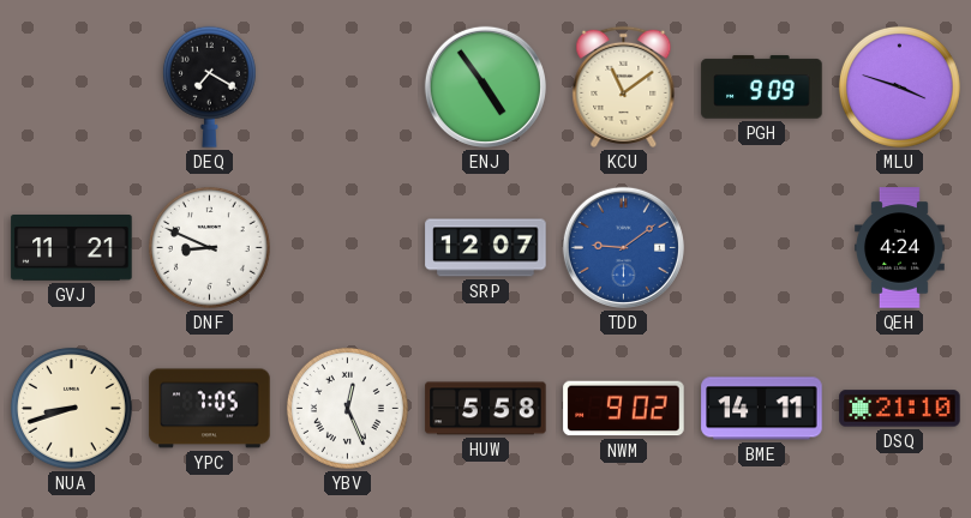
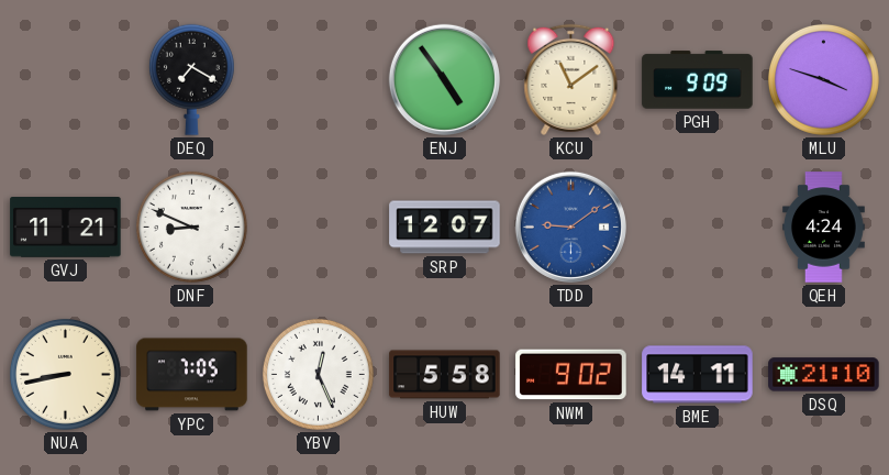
NUA: 8:42 -> 8:43 (65, 374)
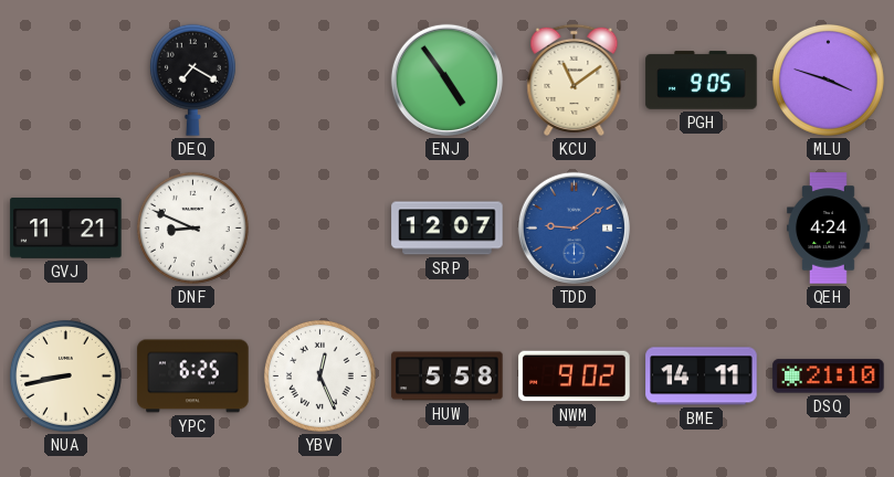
PGH: 9:09 -> 9:05 (702, 81)
YPC: 7:05 -> 6:25 (193, 377)
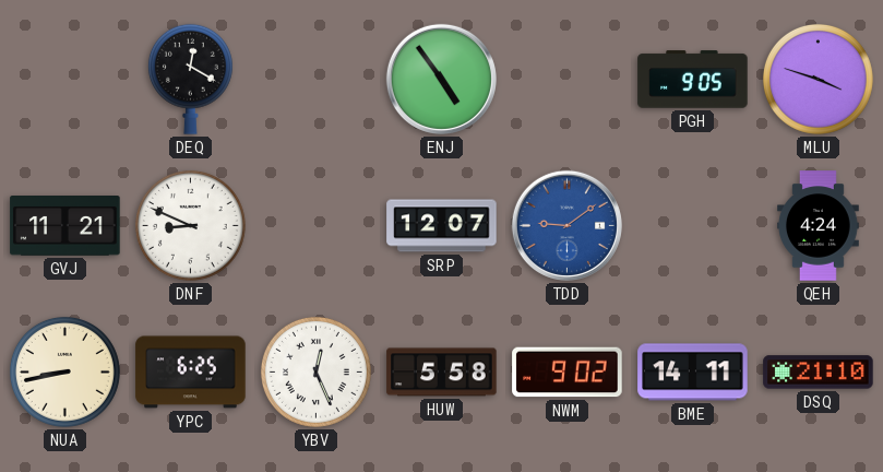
DEQ: 7:20 -> 12:20 (190, 79)
KCU: 11:09 -> none (575, 79)
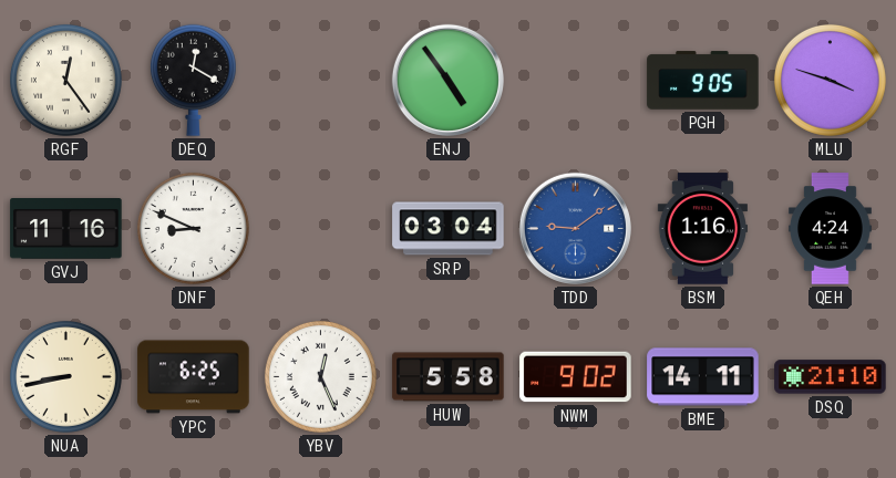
RGF: none -> 12:24 (65, 80)
GVJ: 11:21 -> 11:16 (66, 229)
SRP: 12:07 -> 03:04 (449, 229)
BSM: none -> 1:16 (702, 229)
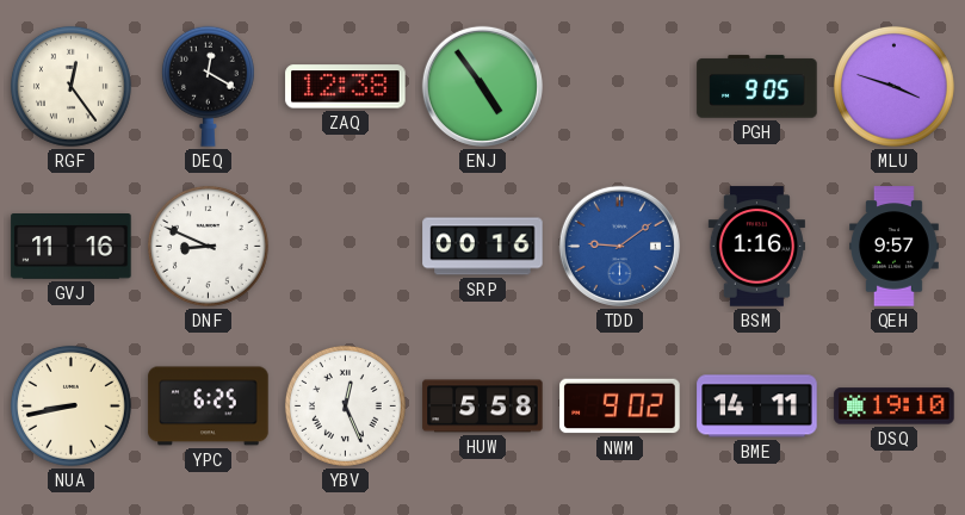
ZAQ: none -> 12:38 (346, 87)
SRP: 03:04 -> 00:16 (483, 247)
QEH: 4:24 -> 9:57 (895, 247)
DSQ: 21:10 -> 19:10 (895, 407)
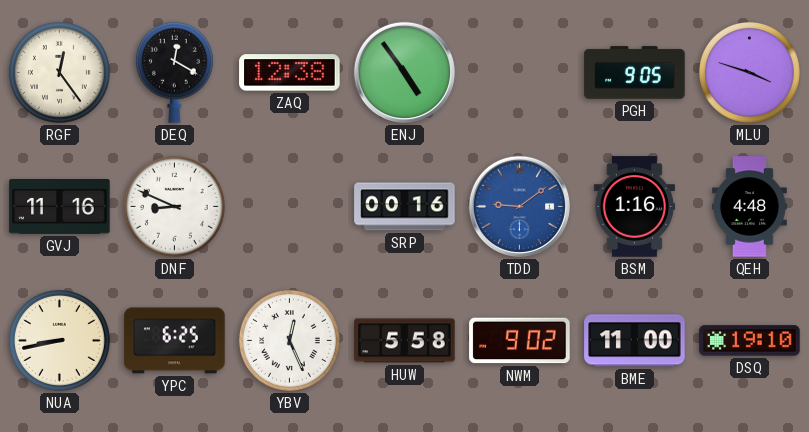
QEH: 9:57 -> 4:48 (750, 207)
BME: 14:11 -> 11:00 (635, 341)
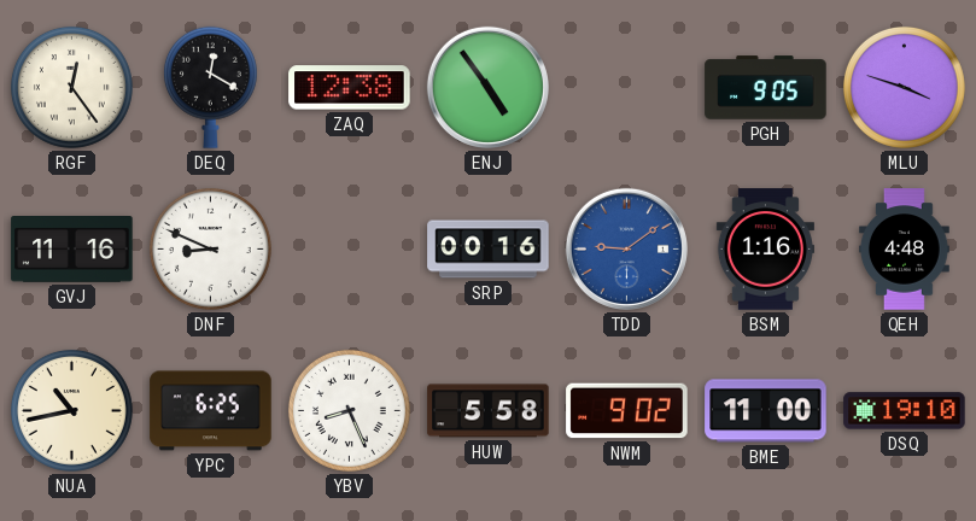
NUA: 8:43 -> 10:43 (71, 410)
YBV: 12:26 -> 8:26 (349, 410)
